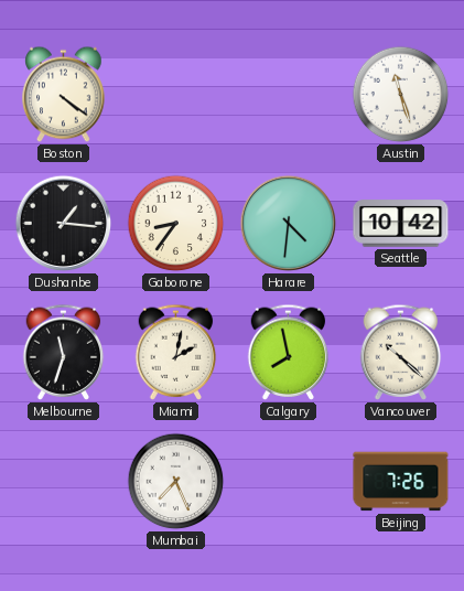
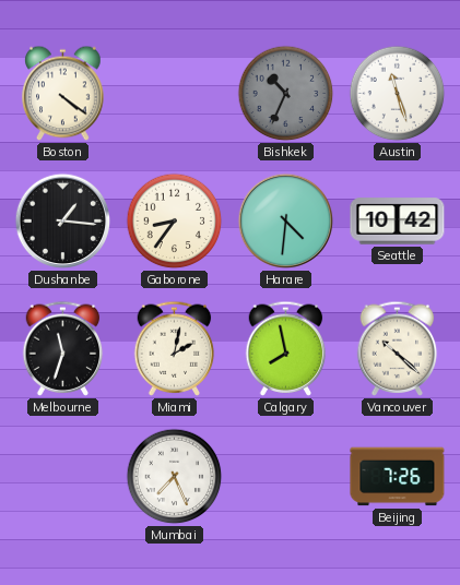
Bishkek: none -> 10:34 (286, 94)
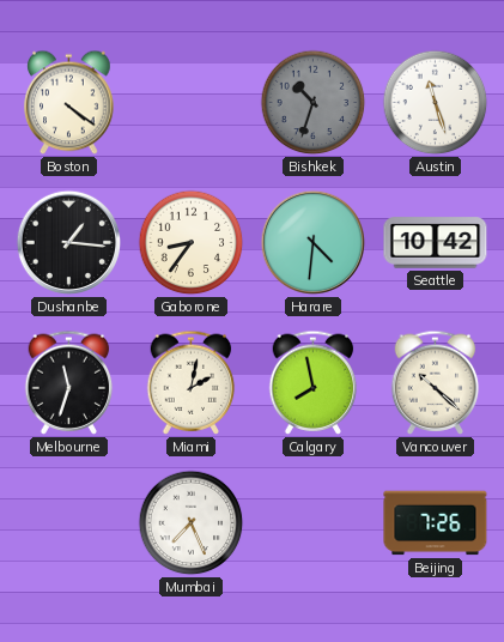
Bishkek: 10:34 -> 10:33 (314, 103)
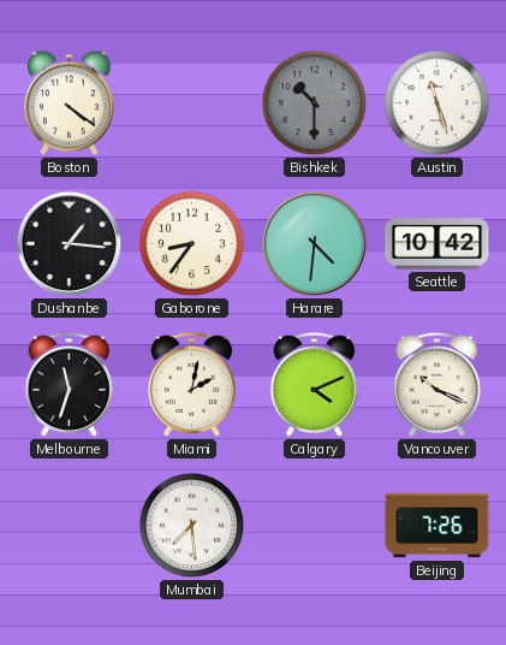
Bishkek: 10:33 -> 10:30 (315, 103)
Calgary: 7:58 -> 4:11 (315, 384)
Vancouver: 10:22 -> 10:19 (437, 384)
Mumbai: 7:26 -> 7:29 (192, 526)
